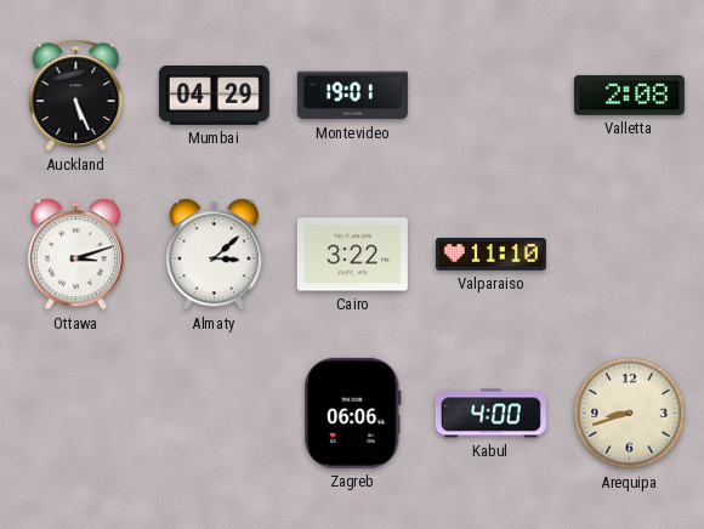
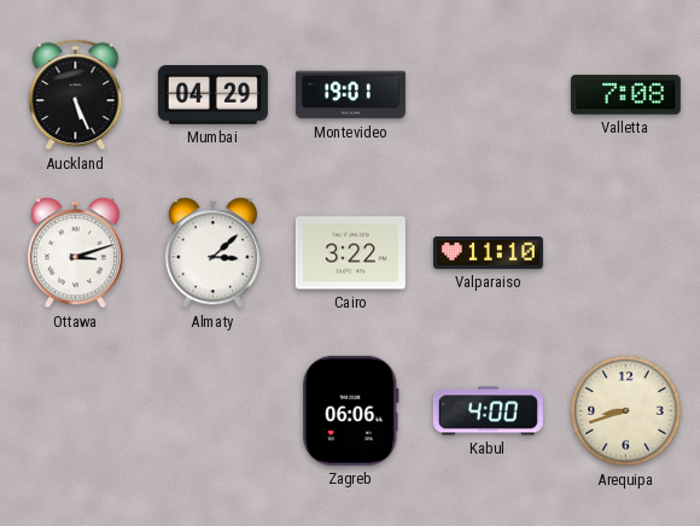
Valletta: 2:08 -> 7:08 (625, 94)
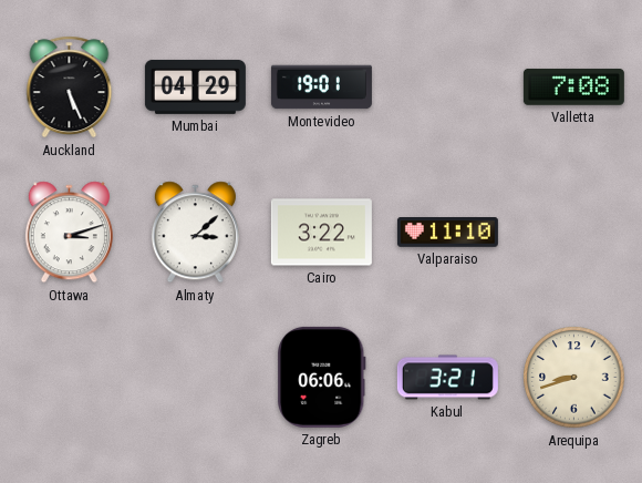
Kabul: 4:00 -> 3:21 (447, 378)
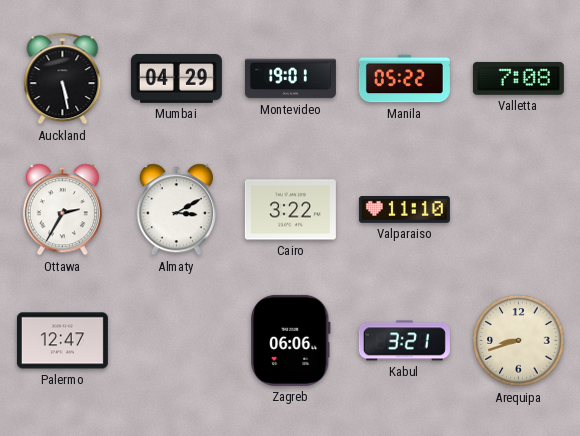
Auckland: 5:26 -> 5:28 (63, 79)
Manila: none -> 05:22 (404, 79)
Ottawa: 3:12 -> 2:35 (62, 210)
Almaty: 3:08 -> 3:10 (176, 210)
Palermo: none -> 12:47 (62, 341)
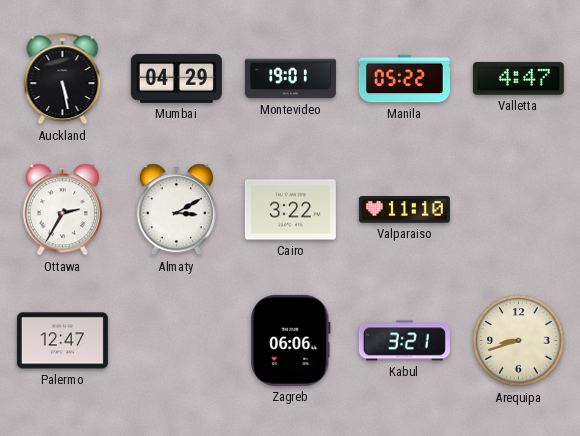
Valletta: 7:08 -> 4:47 (518, 78)
